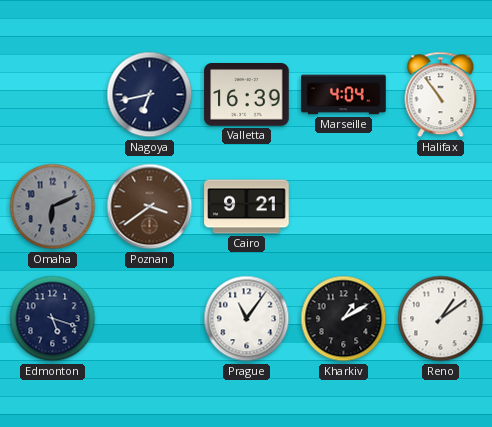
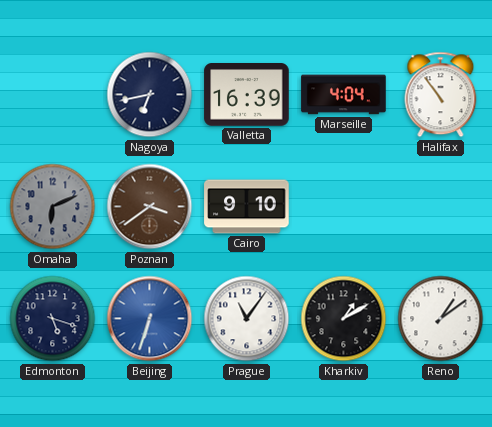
Cairo: 9:21 -> 9:10 (247, 207)
Beijing: none -> 6:33 (150, 319)
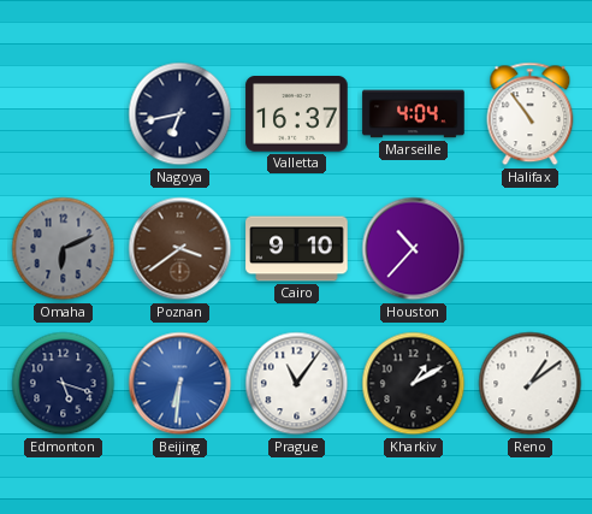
Valletta: 16:39 -> 16:37 (297, 114)
Houston: none -> 10:37 (414, 249)
Beijing: 6:33 -> 6:31 (180, 384)
